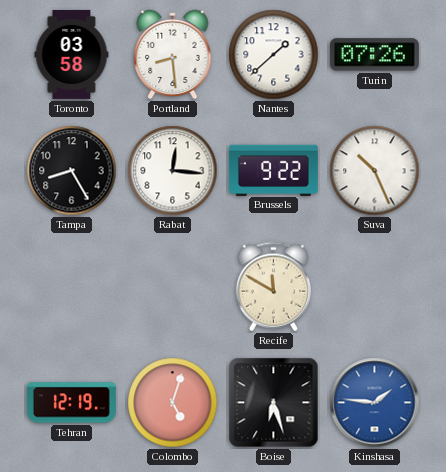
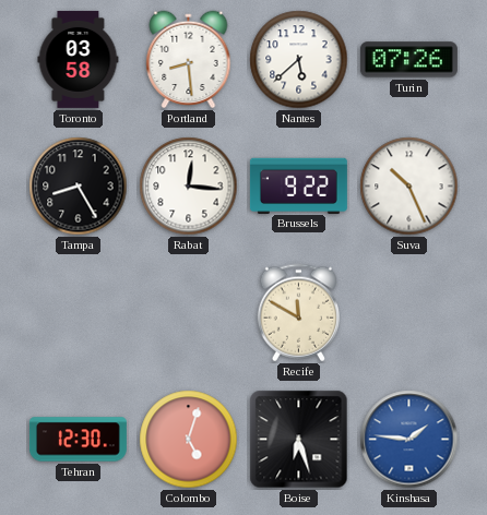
Nantes: 1:38 -> 5:38 (299, 60)
Tehran: 12:19 -> 12:30 (78, 440)
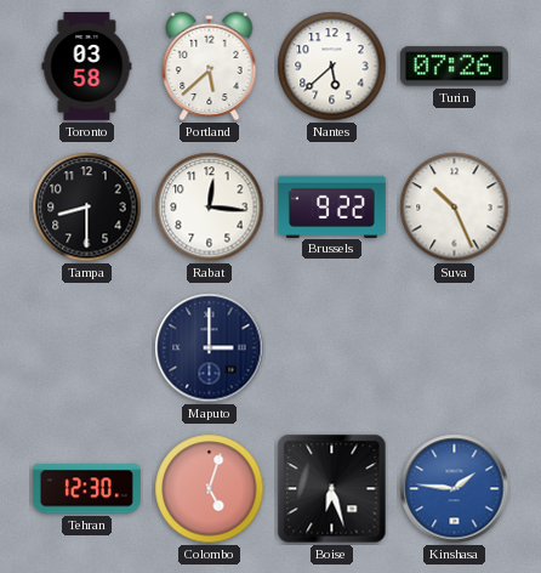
Portland: 8:29 -> 5:38 (210, 67)
Tampa: 8:25 -> 8:30 (87, 208)
Maputo: none -> 3:00 (210, 348)
Recife: 11:50 -> none (298, 313)
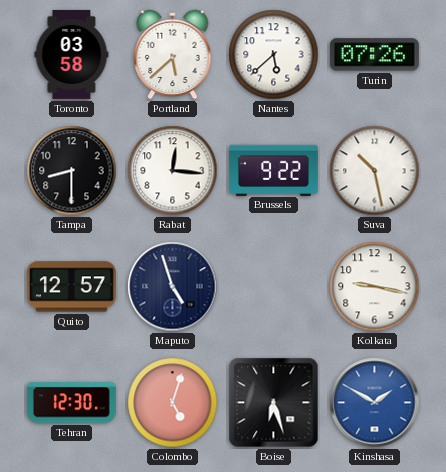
Suva: 10:26 -> 10:28 (375, 171)
Quito: none -> 12:57 (71, 287)
Maputo: 3:00 -> 4:57 (173, 287)
Kolkata: none -> 9:17 (375, 287)
Kinshasa: 1:46 -> 1:50 (375, 403)
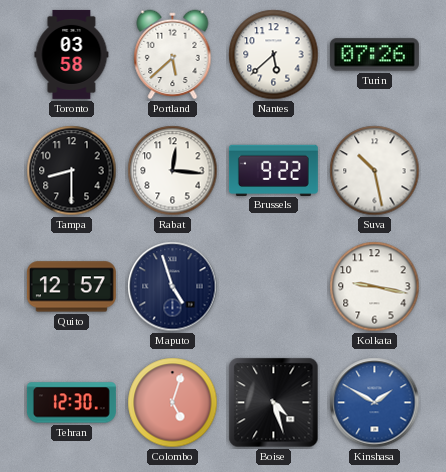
Boise: 6:27 -> 4:27 (274, 403)
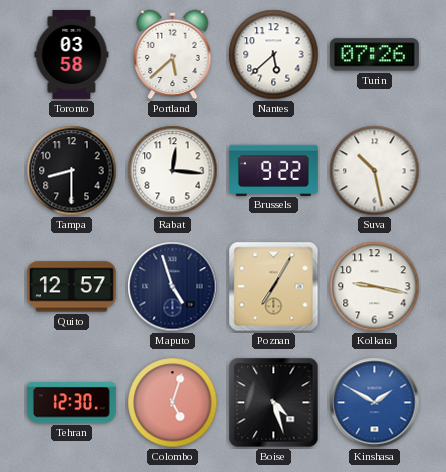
Poznan: none -> 7:05 (274, 287)
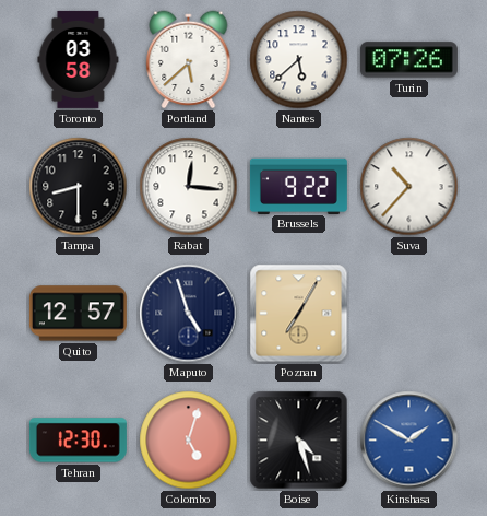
Suva: 10:28 -> 10:37 (409, 187)
Kolkata: 9:17 -> none (375, 287)
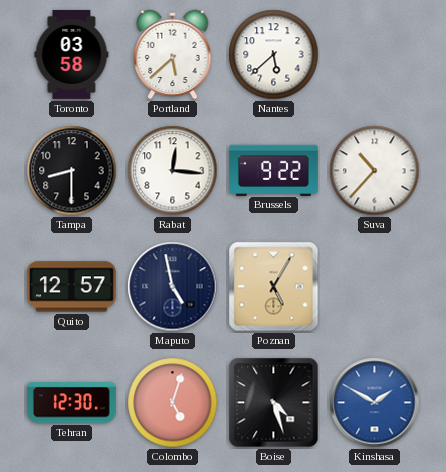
Turin: 07:26 -> none (408, 60)
Maputo: 4:57 -> 4:58 (173, 287)
Poznan: 7:05 -> 5:05 (274, 287)
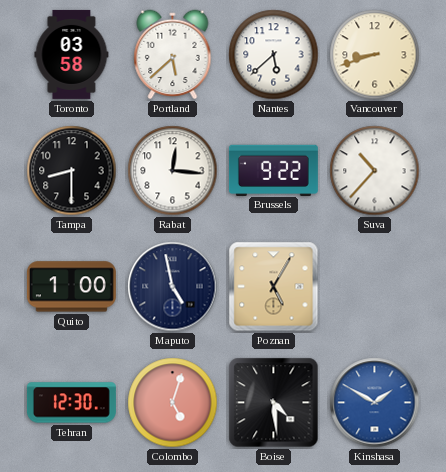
Vancouver: none -> 8:42 (375, 55)
Quito: 12:57 -> 1:00 (71, 287)
Boise: 4:27 -> 4:29 (274, 403)
